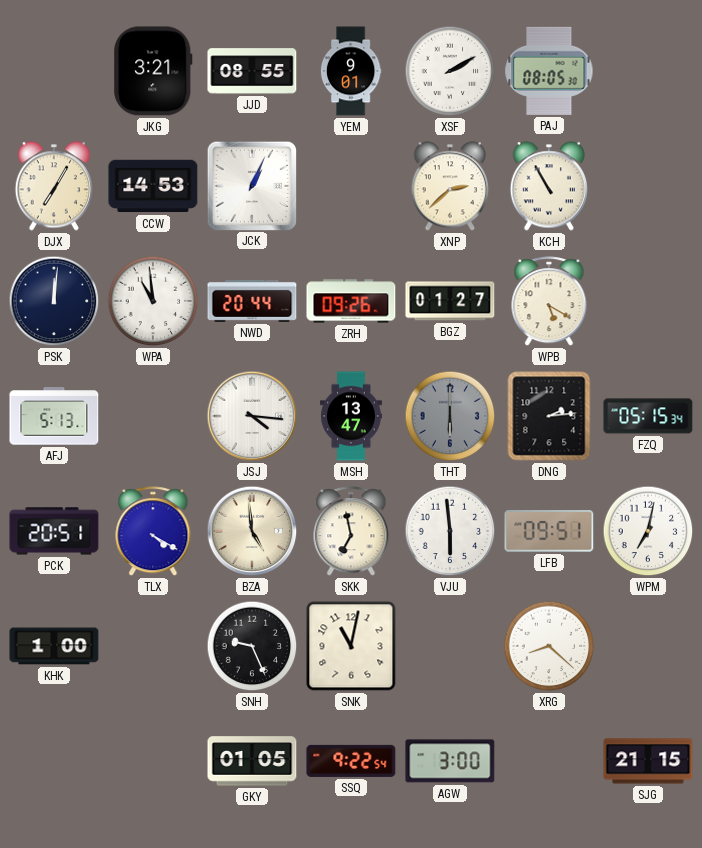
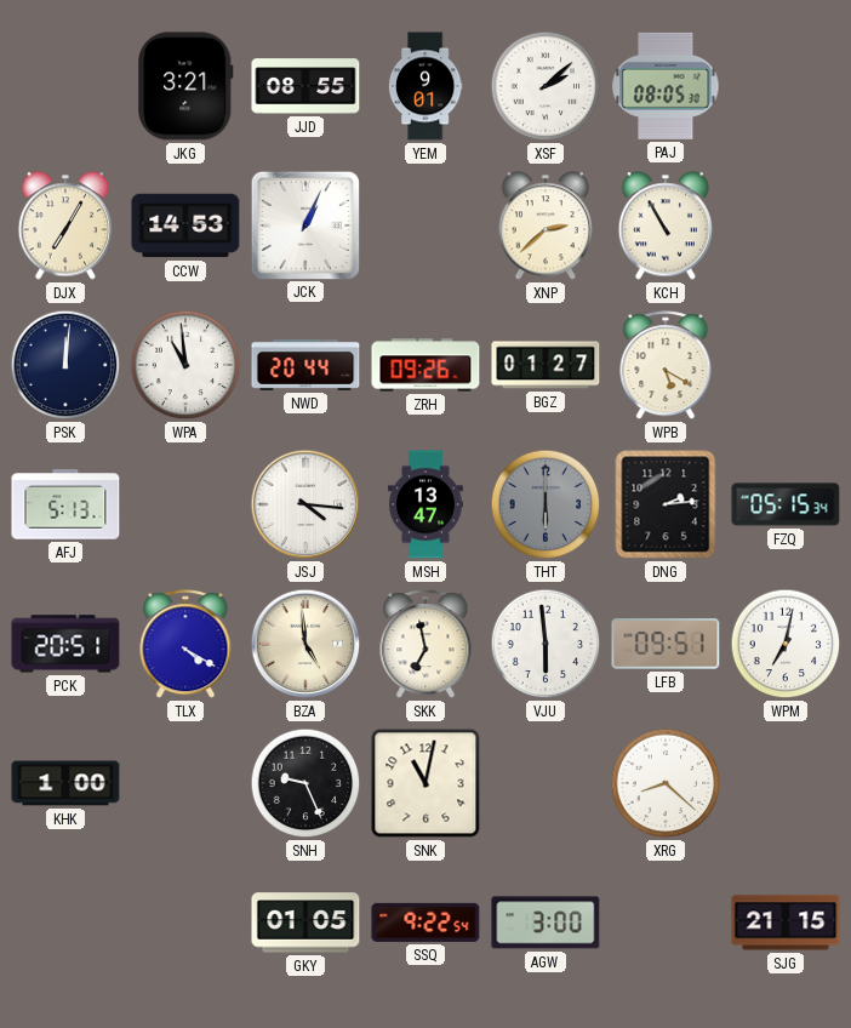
XSF: 2:10 -> 2:08 (546, 86)
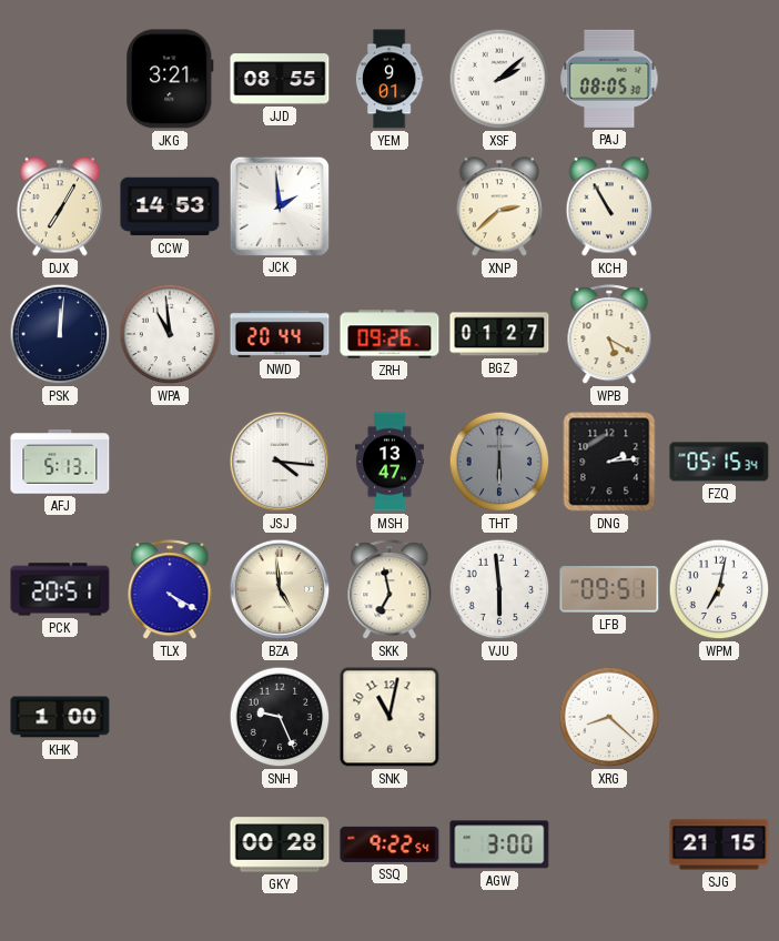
JCK: 1:04 -> 1:59 (279, 205)
GKY: 01:05 -> 00:28 (280, 844)
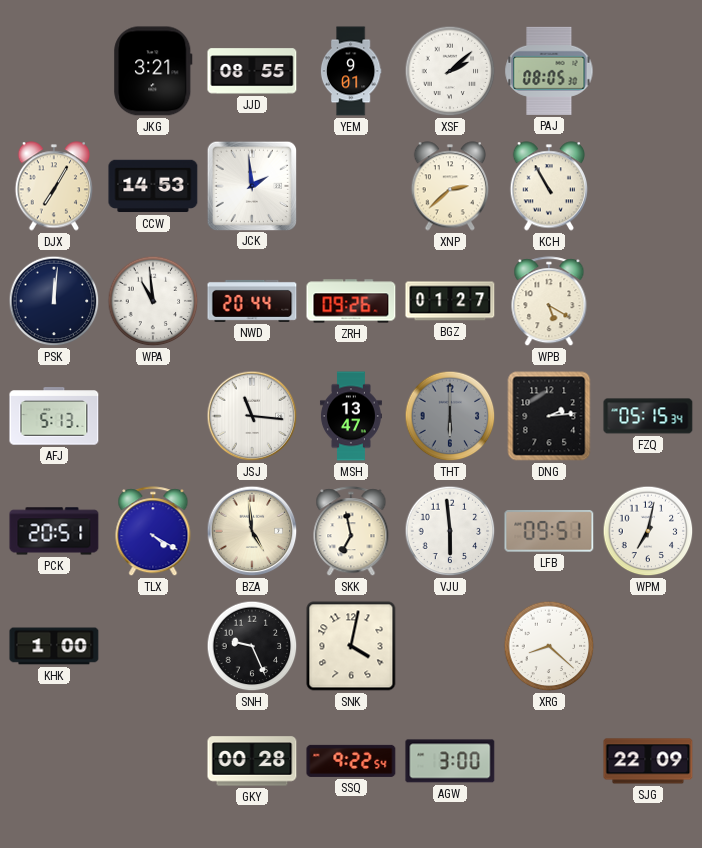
JSJ: 4:16 -> 11:16 (252, 416)
SNK: 11:02 -> 4:02 (351, 646)
SJG: 21:15 -> 22:09 (648, 761)
